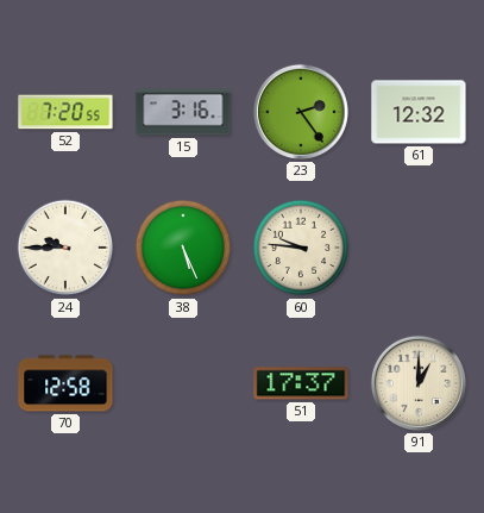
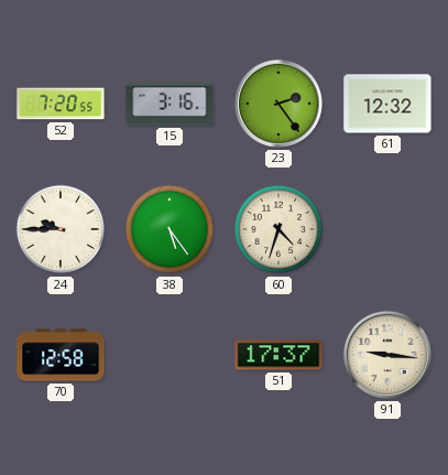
38: 5:26 -> 5:24 (170, 229)
60: 9:46 -> 4:33 (278, 229)
91: 1:00 -> 9:16 (387, 355)
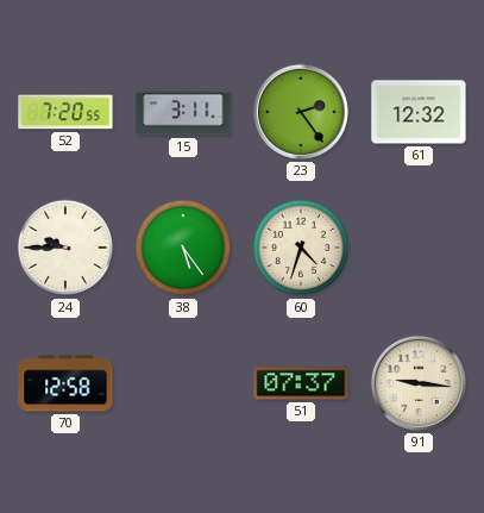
15: 3:16 -> 3:11 (183, 112)
51: 17:37 -> 07:37 (301, 383)
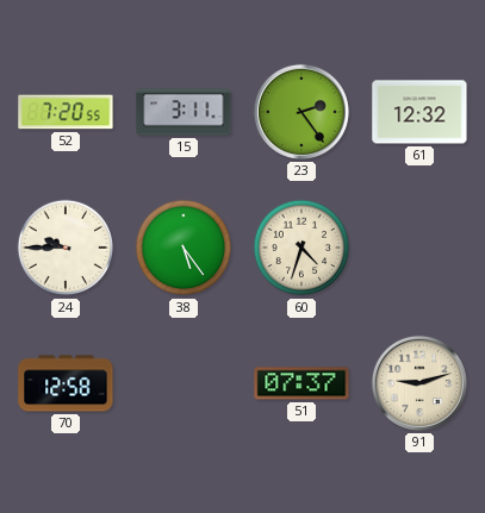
91: 9:16 -> 9:12 (419, 383)
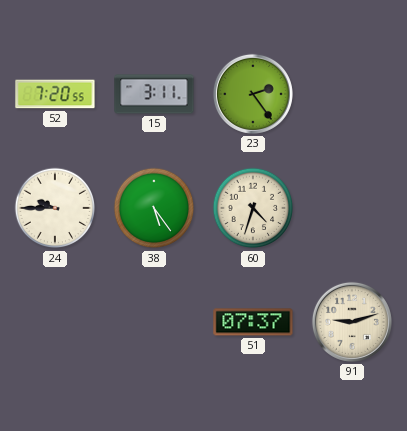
61: 12:32 -> none (419, 112)
70: 12:58 -> none (66, 383)
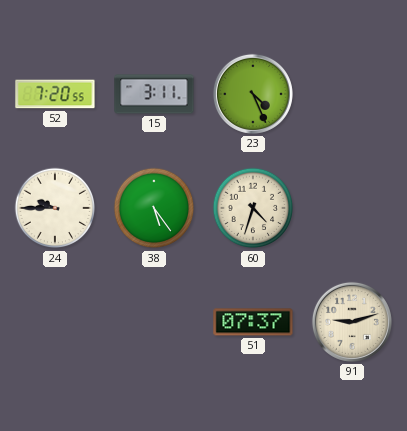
23: 2:24 -> 4:26 (253, 94)
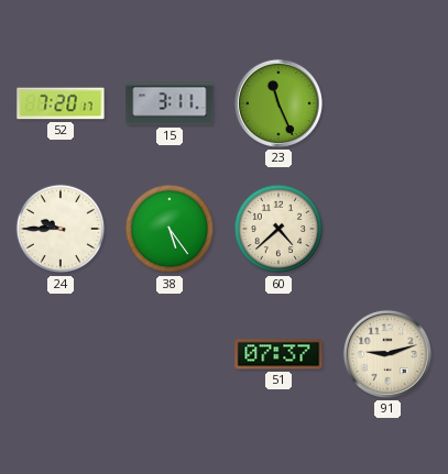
52: 7:20:55 -> 7:20:17 (61, 103)
23: 4:26 -> 11:26 (278, 103)
60: 4:33 -> 4:38 (278, 229)
